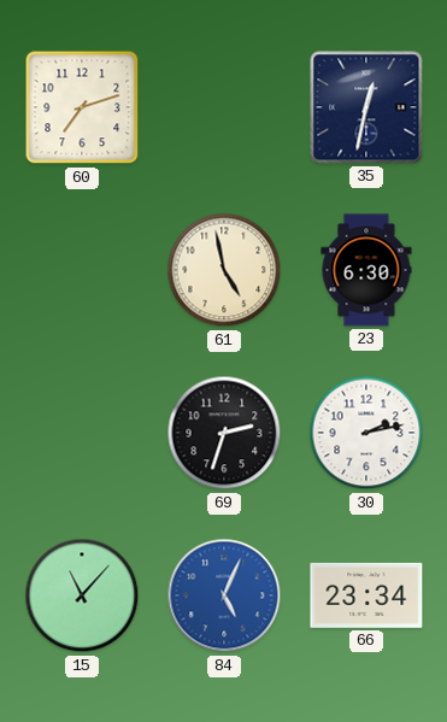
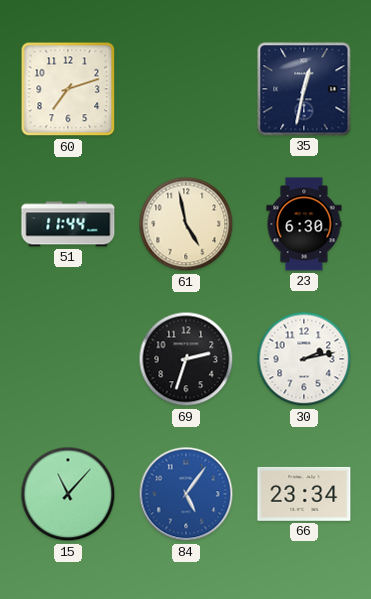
51: none -> 11:44 (68, 224)
84: 5:04 -> 5:06 (186, 494)
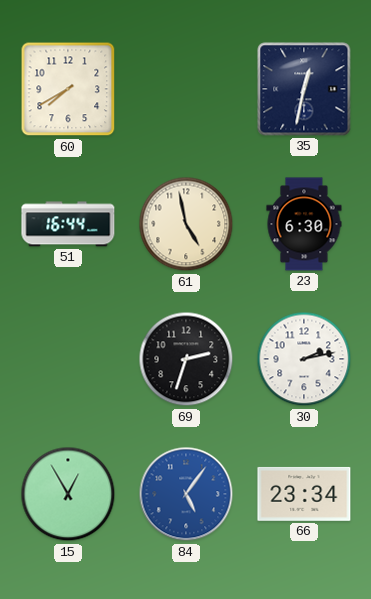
60: 7:12 -> 7:40 (68, 89)
51: 11:44 -> 16:44 (68, 224)
15: 11:07 -> 12:55 (68, 494)
